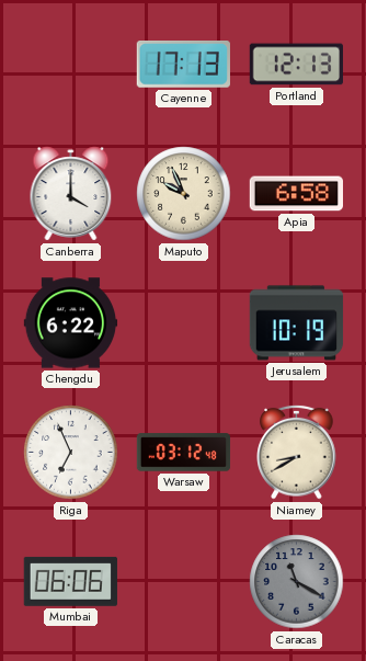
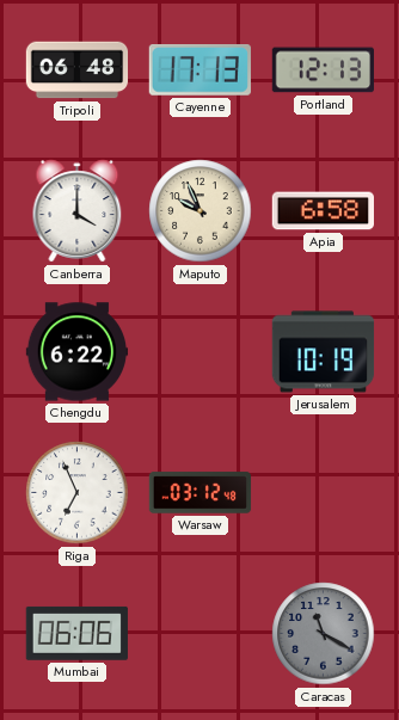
Tripoli: none -> 06:48 (78, 70)
Niamey: 8:40 -> none (297, 452)
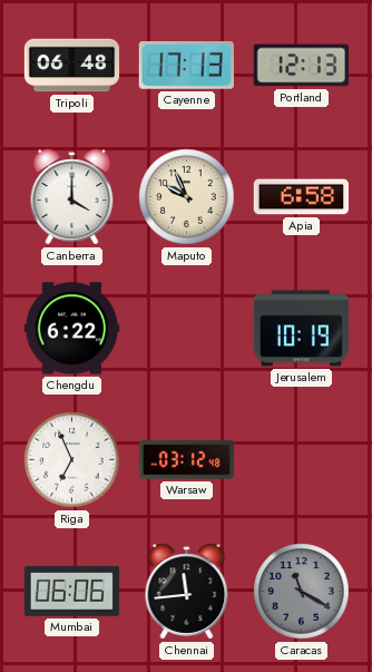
Chennai: none -> 11:44 (187, 592)
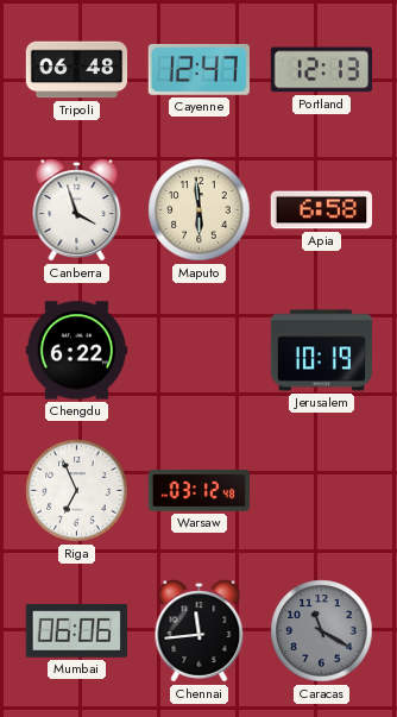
Cayenne: 17:13 -> 12:47 (198, 70)
Canberra: 4:00 -> 3:57 (77, 210)
Maputo: 9:56 -> 5:59 (200, 210)
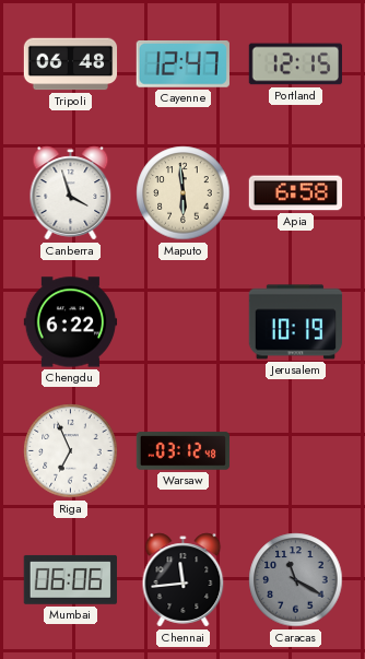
Portland: 12:13 -> 12:15 (295, 64)
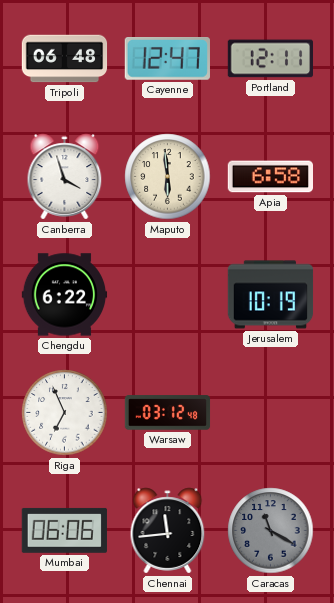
Portland: 12:15 -> 12:11 (270, 59)
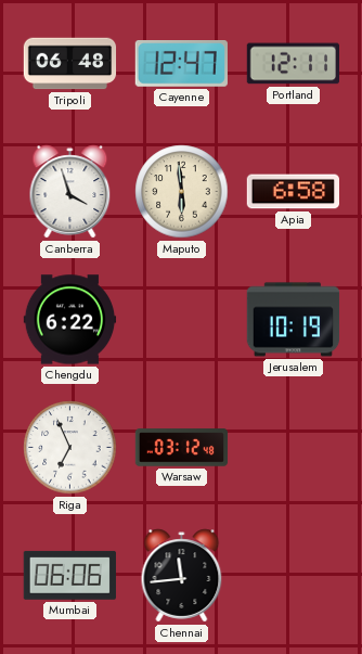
Caracas: 11:20 -> none (271, 531)
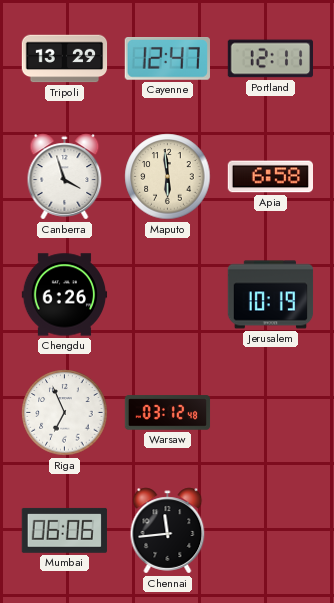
Tripoli: 06:48 -> 13:29 (65, 59)
Chengdu: 6:22 -> 6:26 (65, 295)
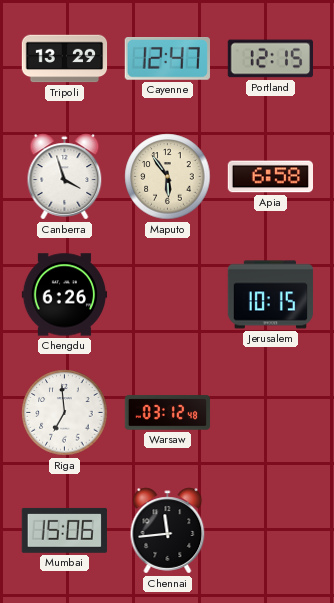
Portland: 12:11 -> 12:15 (270, 59)
Maputo: 5:59 -> 5:54 (168, 177)
Jerusalem: 10:19 -> 10:15 (271, 295)
Riga: 6:56 -> 6:59 (65, 413)
Mumbai: 06:06 -> 15:06 (64, 530)
